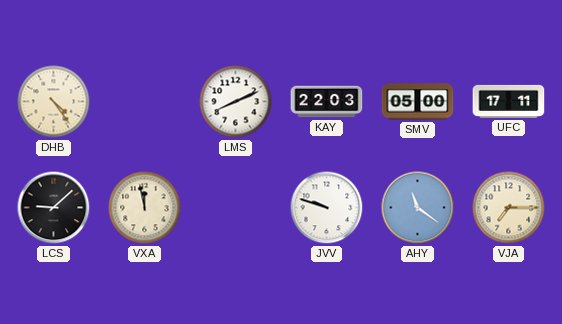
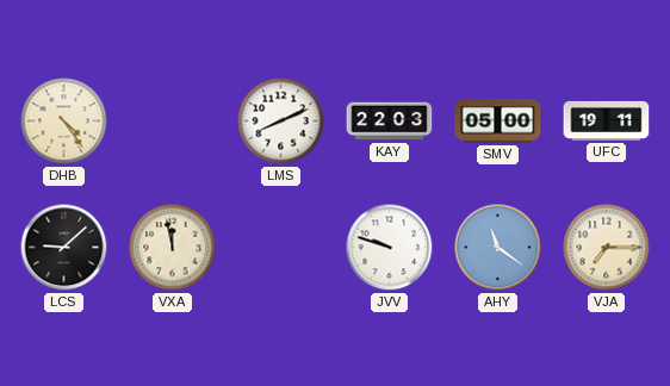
UFC: 17:11 -> 19:11 (607, 120)
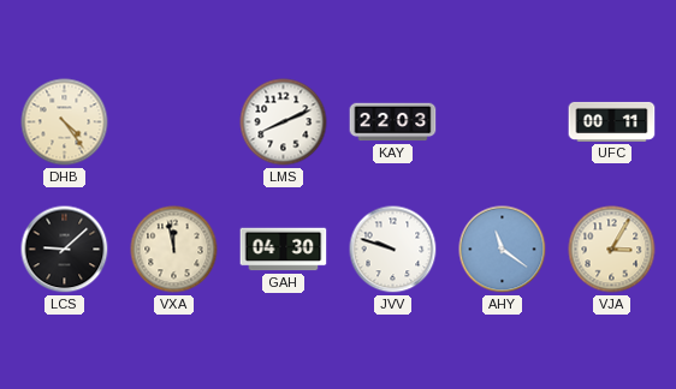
SMV: 05:00 -> none (498, 122)
UFC: 19:11 -> 00:11 (612, 121)
GAH: none -> 04:30 (284, 250)
VJA: 7:15 -> 3:05 (612, 250)
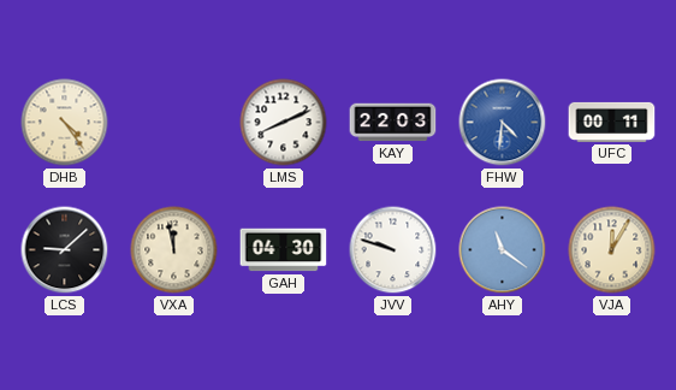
FHW: none -> 4:31 (503, 123)
VJA: 3:05 -> 12:05 (612, 250)
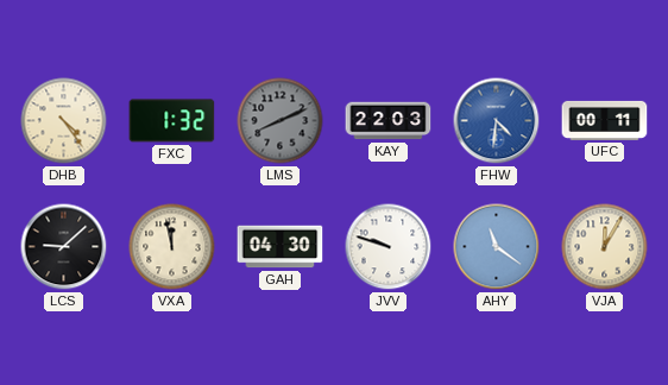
FXC: none -> 1:32 (172, 121)
LMS dial: white -> grey (281, 121)
